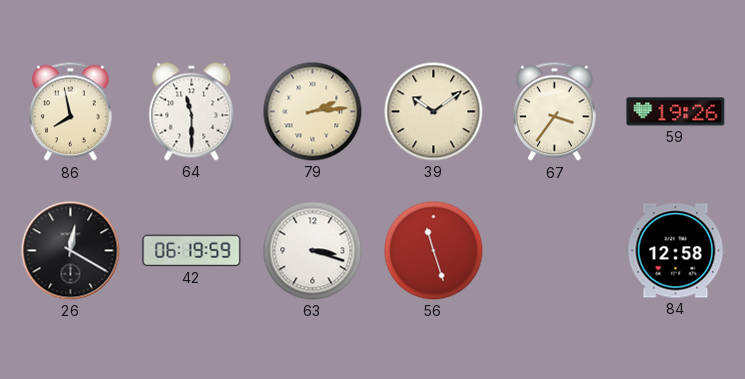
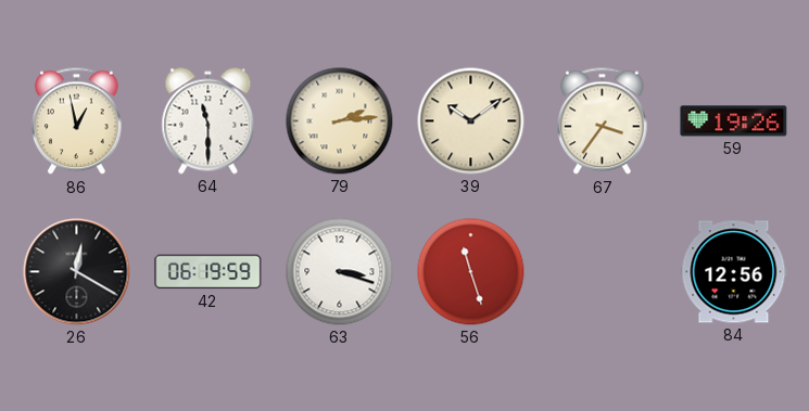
86: 7:58 -> 12:58 (77, 121)
84: 12:58 -> 12:56 (734, 272)
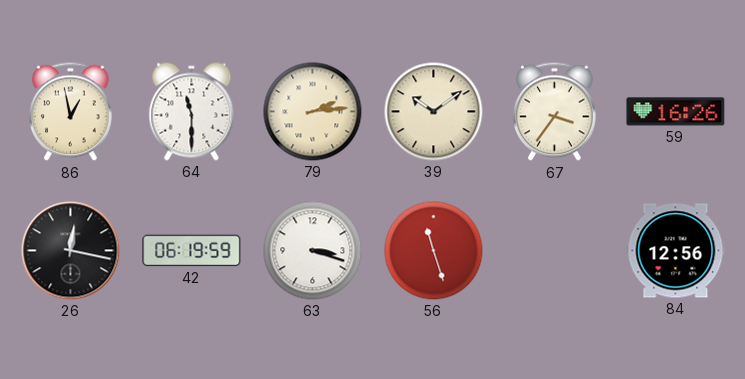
59: 19:26 -> 16:26 (676, 112)
26: 12:20 -> 12:17 (71, 251)
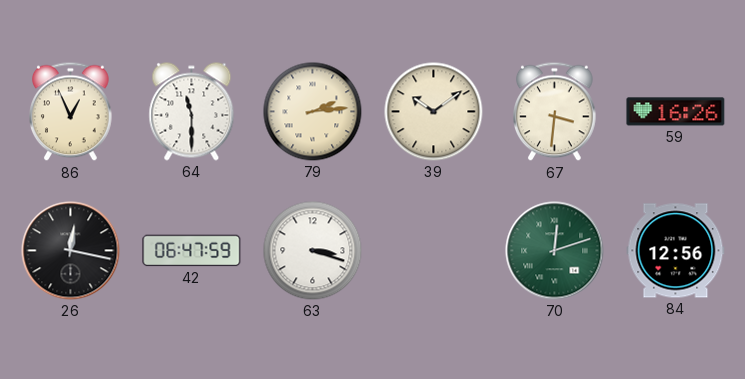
86: 12:58 -> 12:56 (71, 112)
67: 3:36 -> 3:31 (555, 112)
42: 06:19 -> 06:47 (192, 251)
56: 11:27 -> none (434, 251)
70: none -> 12:12 (555, 251)
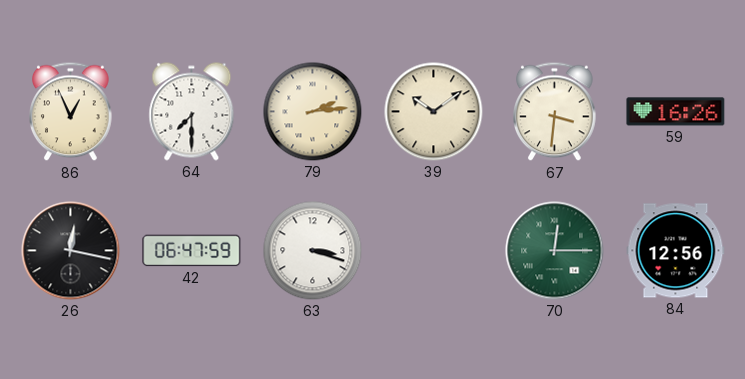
64: 11:30 -> 7:30 (192, 112)
70: 12:12 -> 12:15 (555, 251)
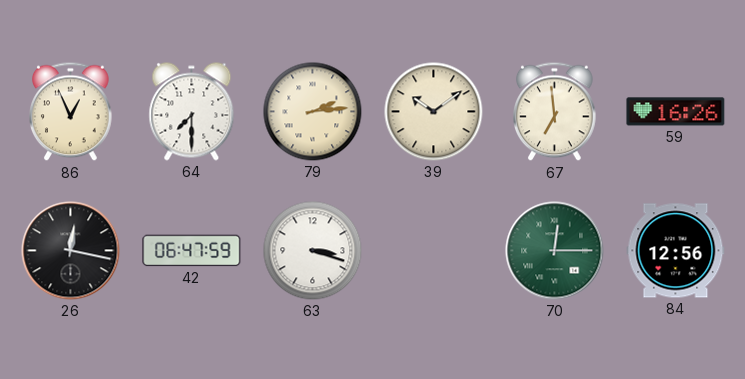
67: 3:31 -> 6:59 (555, 112)
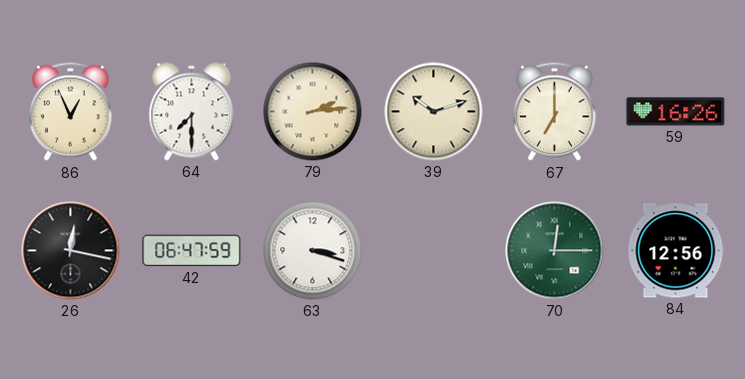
39: 10:09 -> 10:12 (434, 112)
67: 6:59 -> 7:00 (555, 112)
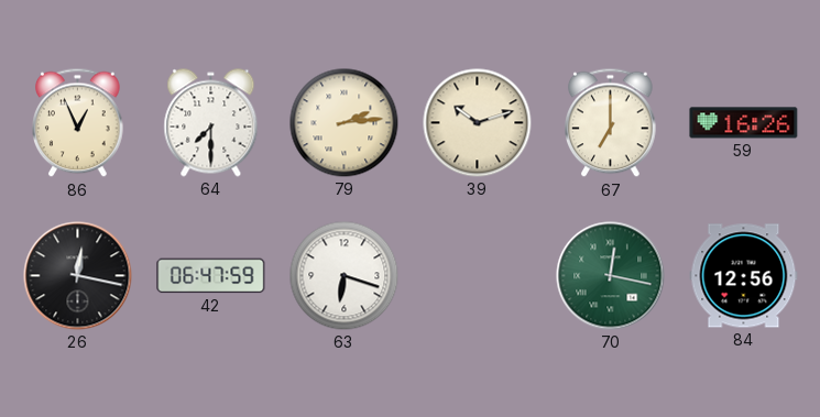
63: 3:18 -> 6:18 (345, 276)
70: 12:15 -> 12:17 (611, 276)
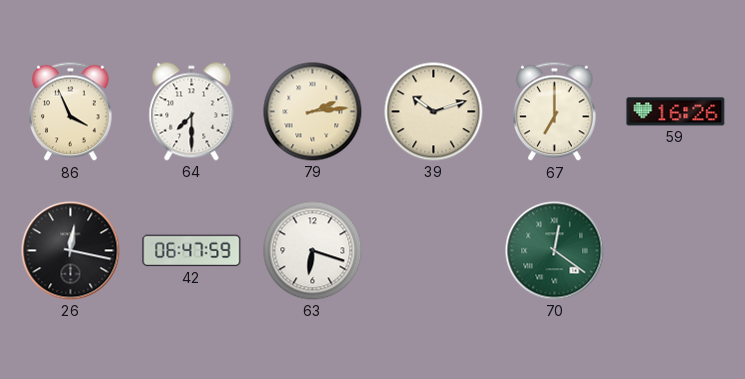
86: 12:56 -> 3:56 (71, 112)
70: 12:17 -> 12:21 (555, 251)
84: 12:56 -> none (744, 276)
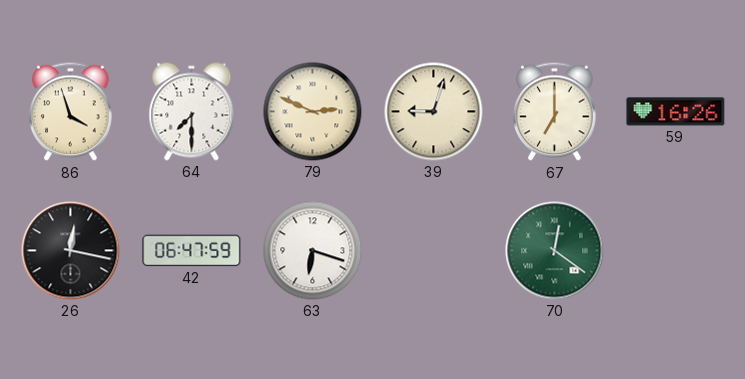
86: 3:56 -> 3:57 (71, 112)
79: 2:14 -> 2:49 (313, 112)
39: 10:12 -> 9:03 (434, 112)
